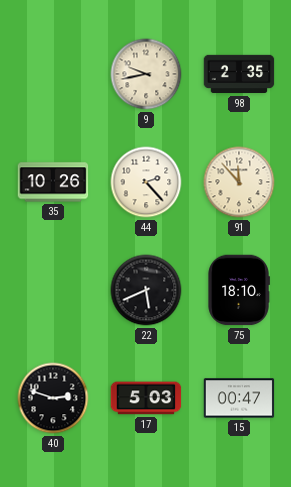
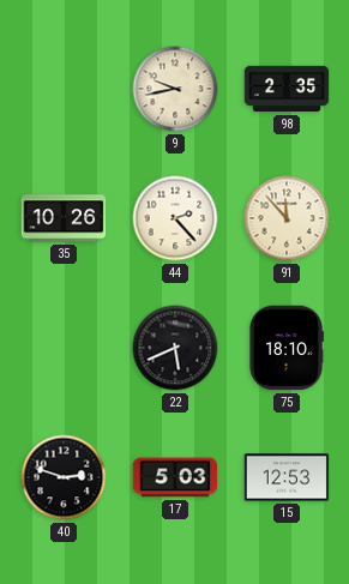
15: 00:47 -> 12:53 (287, 477)
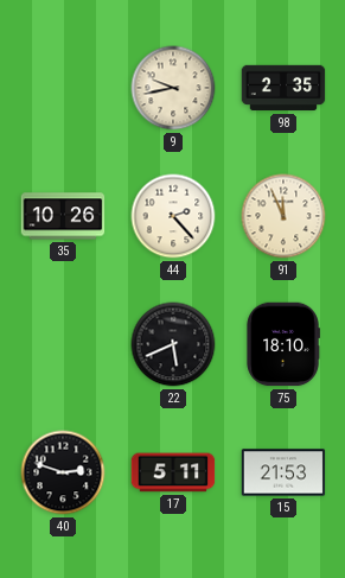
91: 11:53 -> 11:56 (283, 216)
17: 5:03 -> 5:11 (173, 472)
15: 12:53 -> 21:53 (283, 472)
